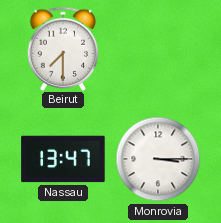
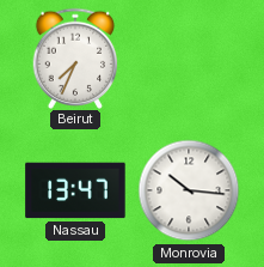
Beirut: 7:30 -> 7:34 (75, 57)
Monrovia: 3:15 -> 10:16 (189, 190)
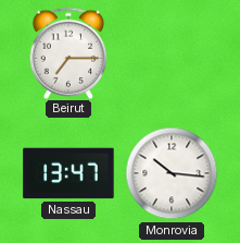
Beirut: 7:34 -> 7:15 (68, 52)
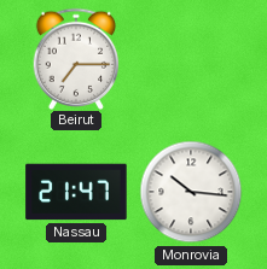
Nassau: 13:47 -> 21:47 (76, 192)
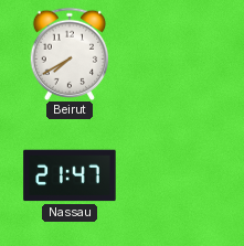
Beirut: 7:15 -> 7:40 (70, 53)
Monrovia: 10:16 -> none (191, 192)
